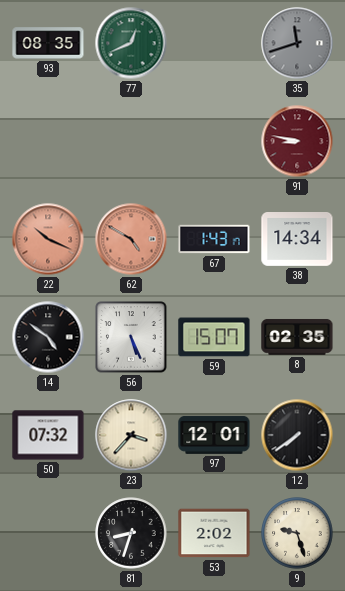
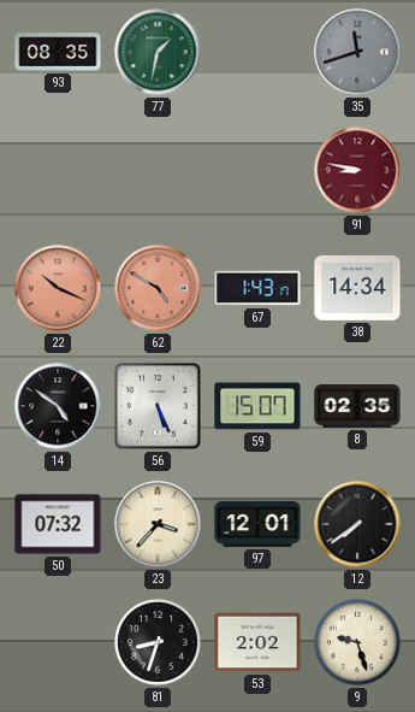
77: 12:41 -> 1:32 (158, 52)
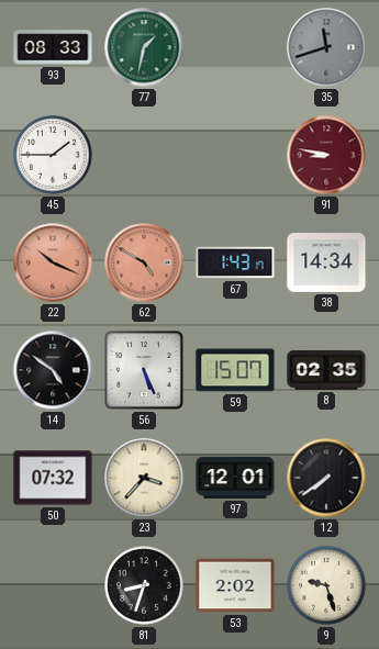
93: 08:35 -> 08:33 (53, 47)
45: none -> 1:45 (53, 155)
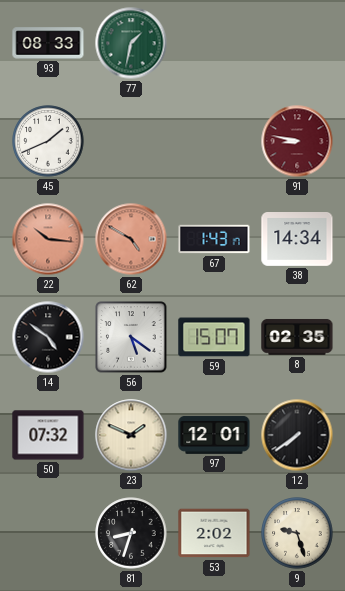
35: 11:42 -> none (326, 47)
45: 1:45 -> 1:41 (48, 141)
22: 10:19 -> 10:16 (48, 239)
56: 5:26 -> 5:21 (131, 337)
23: 3:37 -> 1:49 (131, 435)
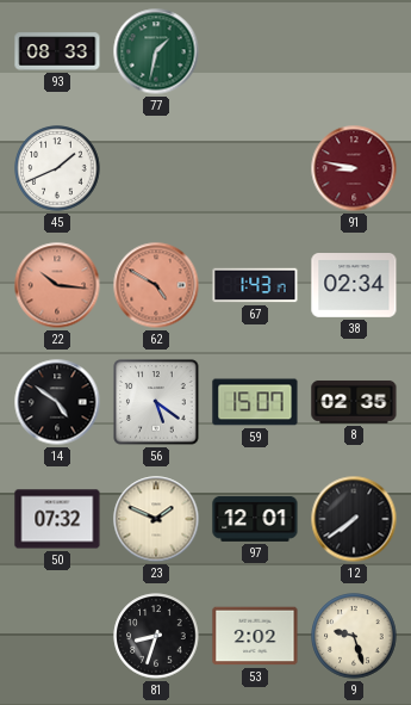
38: 14:34 -> 02:34 (354, 286)
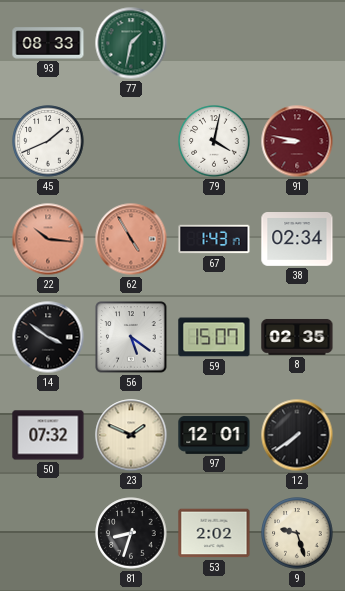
79: none -> 4:02 (214, 141)
62: 4:50 -> 4:55 (131, 239)
14: 4:51 -> 3:51 (48, 337)
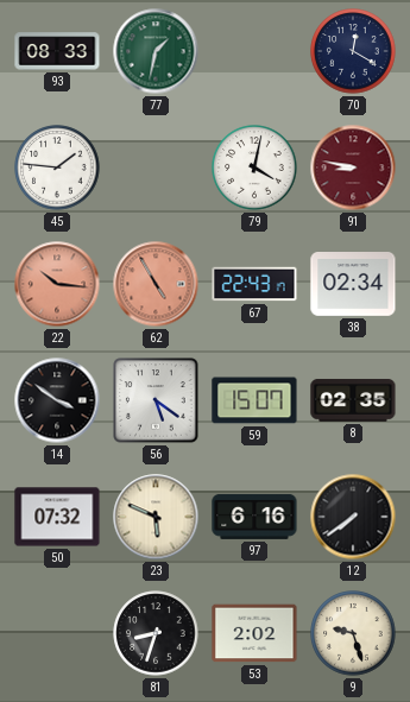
70: none -> 12:20 (353, 51)
45: 1:41 -> 1:46 (57, 167)
67: 1:43 -> 22:43 (254, 284)
23: 1:49 -> 5:49 (156, 517)
97: 12:01 -> 6:16 (254, 517)
